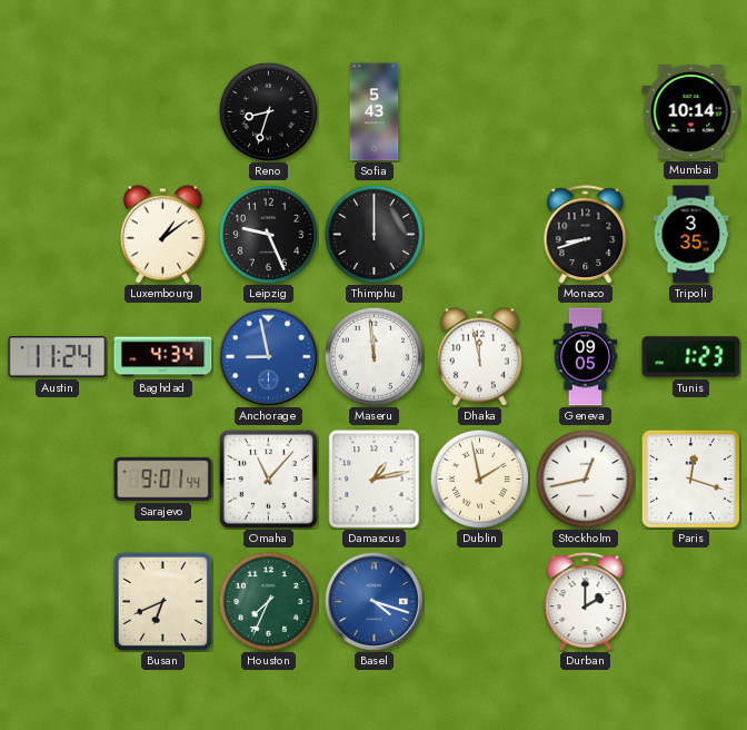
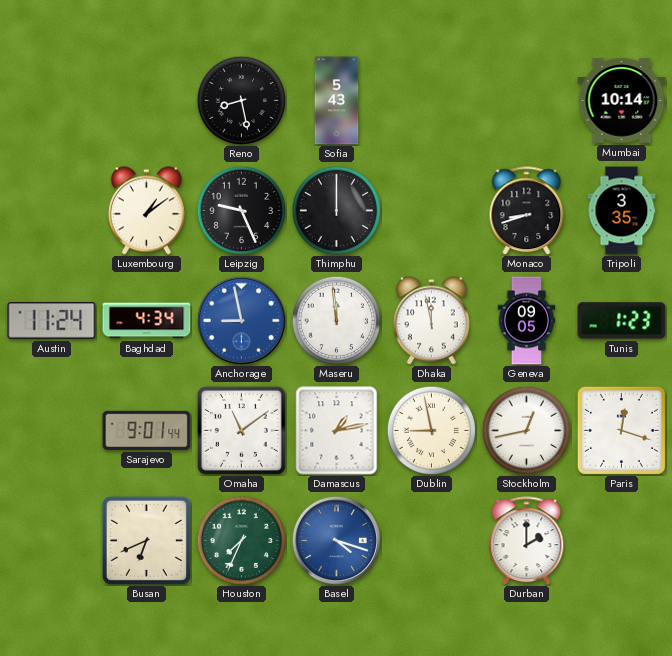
Reno: 8:33 -> 8:28 (241, 100)
Omaha: 11:07 -> 11:09 (241, 430)
Dublin: 1:58 -> 8:58 (431, 430)
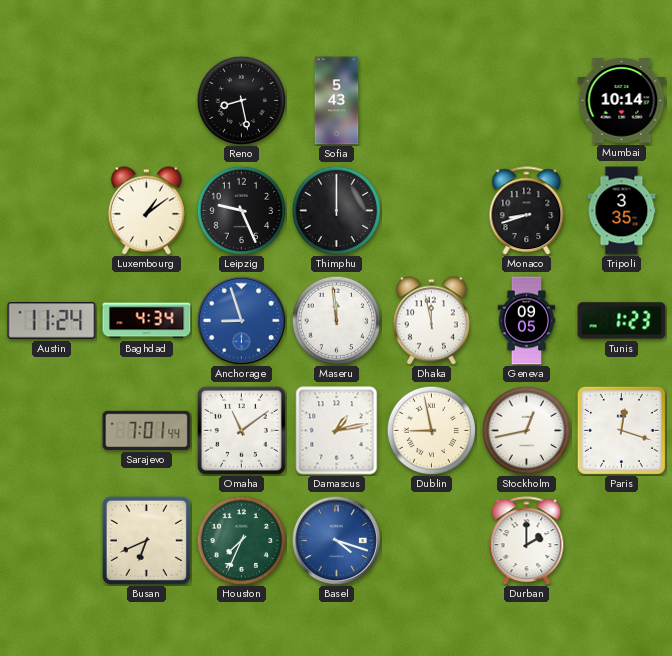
Anchorage: 8:58 -> 8:57 (241, 320)
Sarajevo: 9:01 -> 7:01 (147, 430)
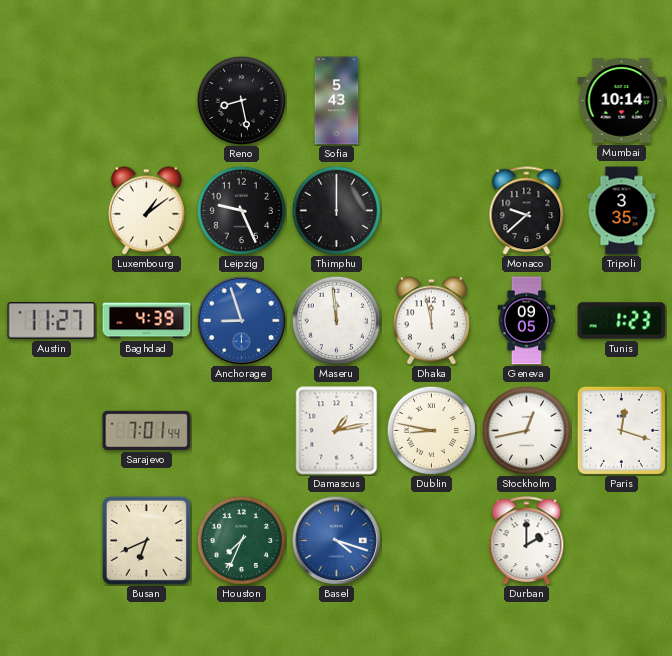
Monaco: 8:42 -> 9:38 (527, 211)
Austin: 11:24 -> 11:27 (52, 321)
Baghdad: 4:34 -> 4:39 (147, 321)
Omaha: 11:09 -> none (241, 430)
Dublin: 8:58 -> 8:47 (431, 430)
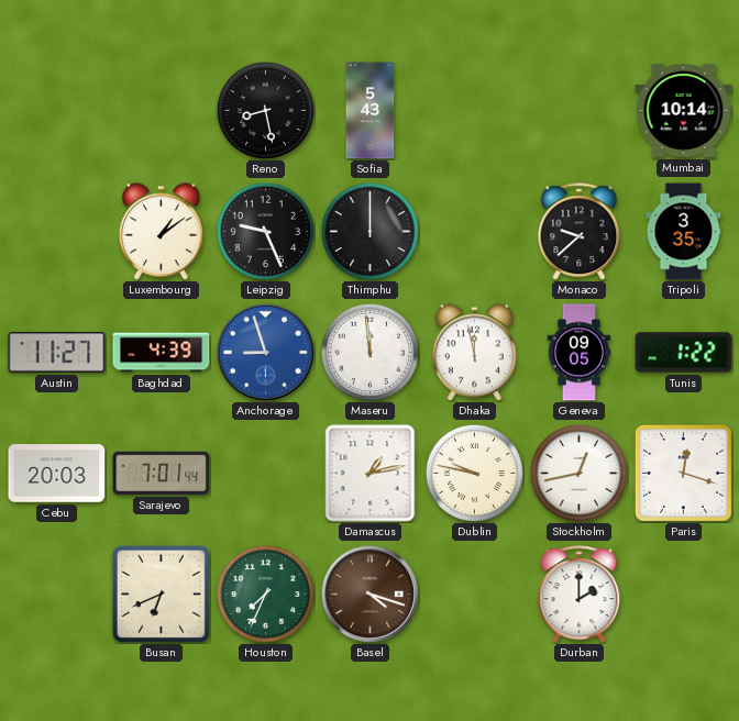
Tunis: 1:23 -> 1:22 (684, 353)
Cebu: none -> 20:03 (57, 474)
Dublin: 8:47 -> 9:47 (474, 473)
Basel dial: blue -> brown (369, 594)
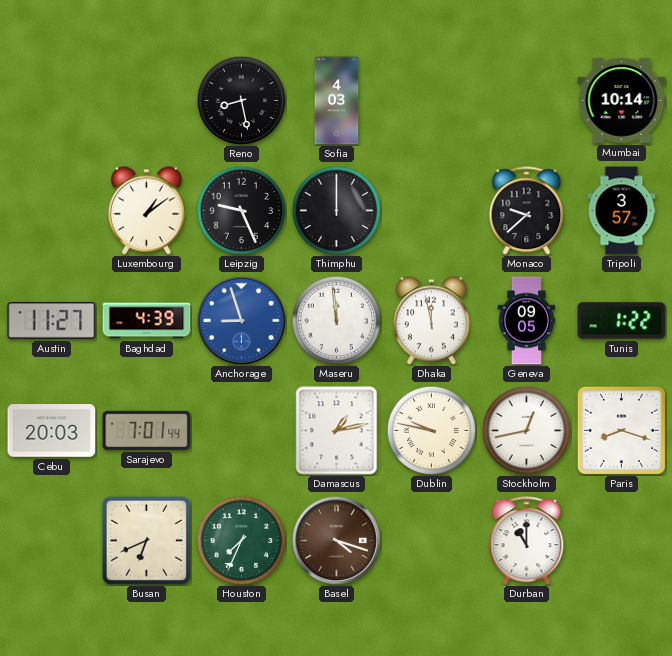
Sofia: 5:43 -> 4:03 (337, 101)
Tripoli: 3:35 -> 3:57 (622, 211)
Paris: 12:18 -> 8:18 (621, 430)
Durban: 2:00 -> 11:00 (527, 541)
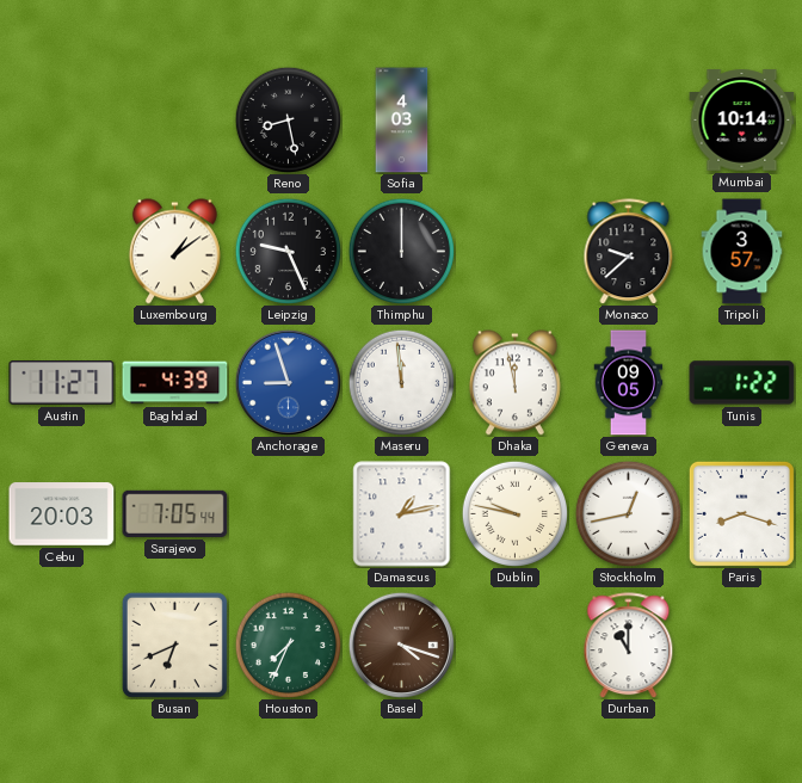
Sarajevo: 7:01 -> 7:05 (175, 513)
